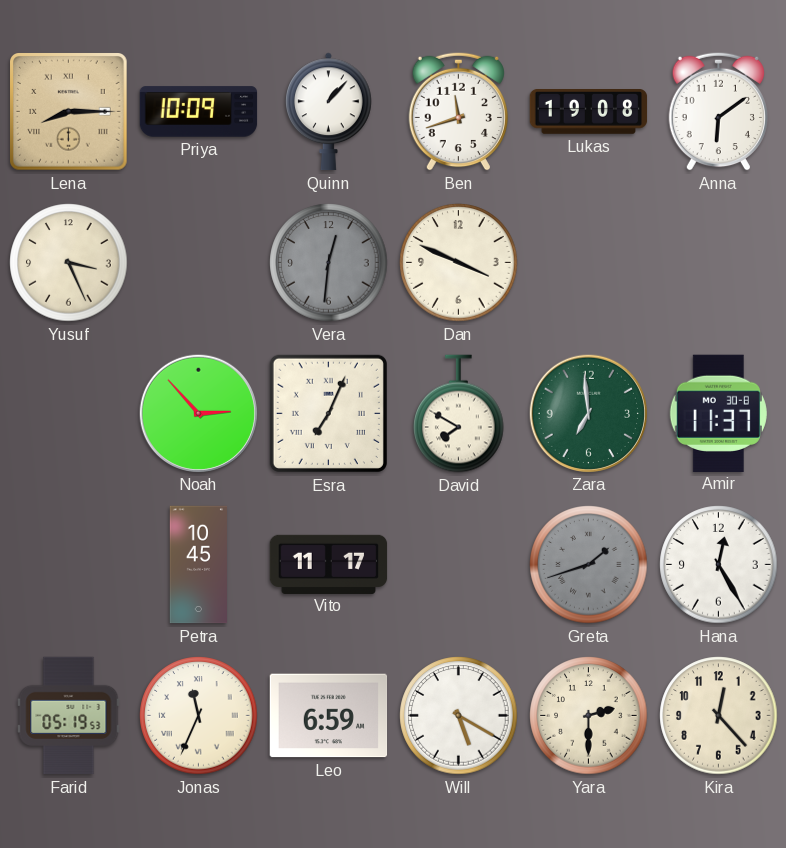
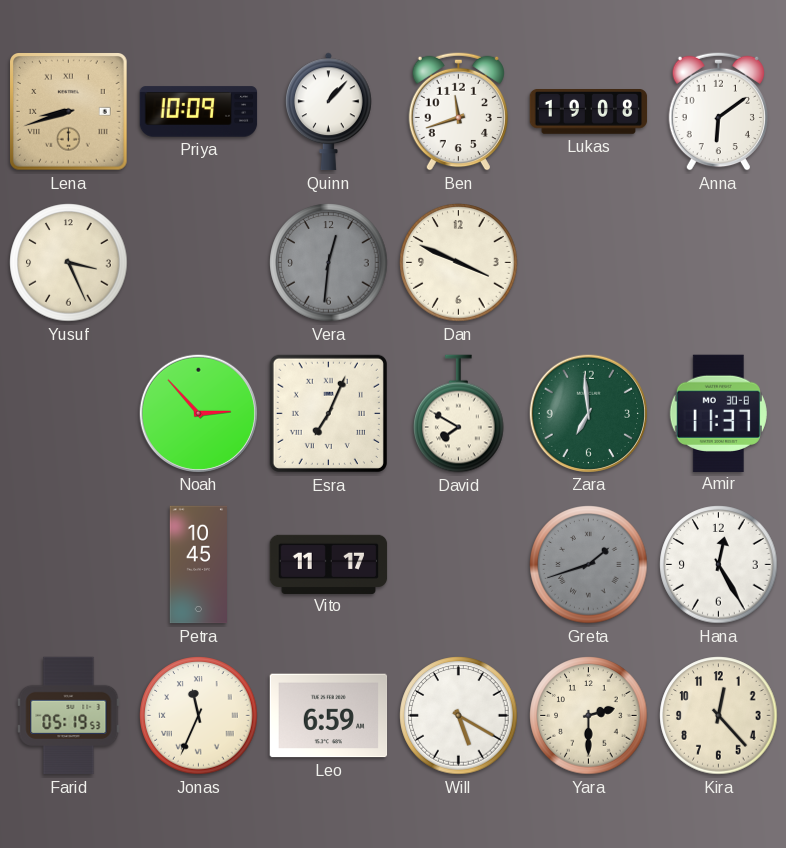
Lena: 8:15 -> 8:42 (69, 112)
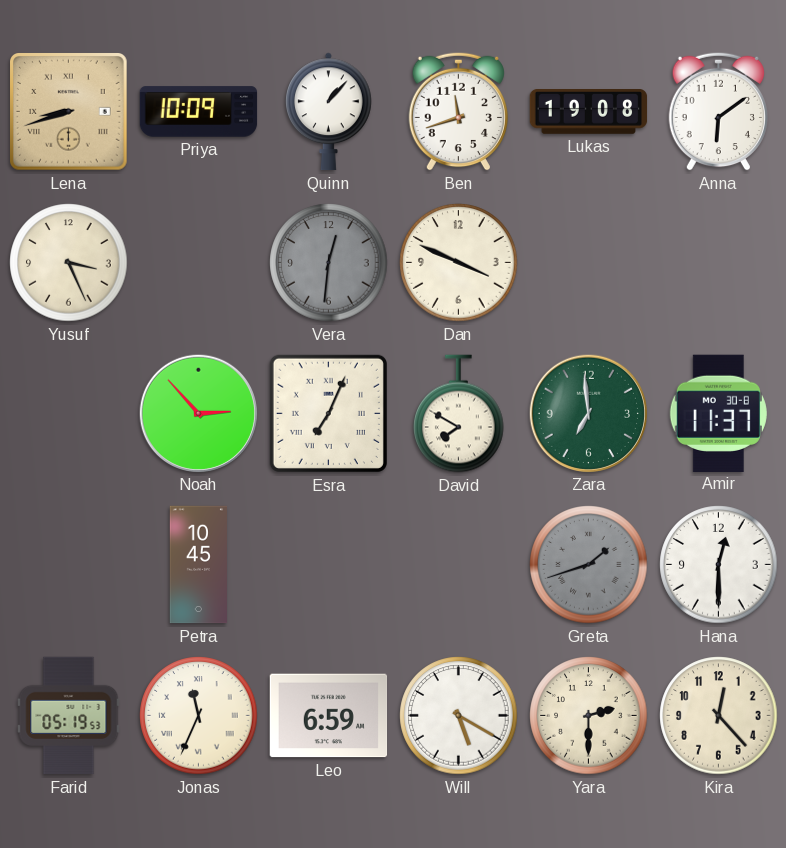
Vito: 11:17 -> none (329, 564)
Hana: 12:25 -> 12:30 (719, 565)
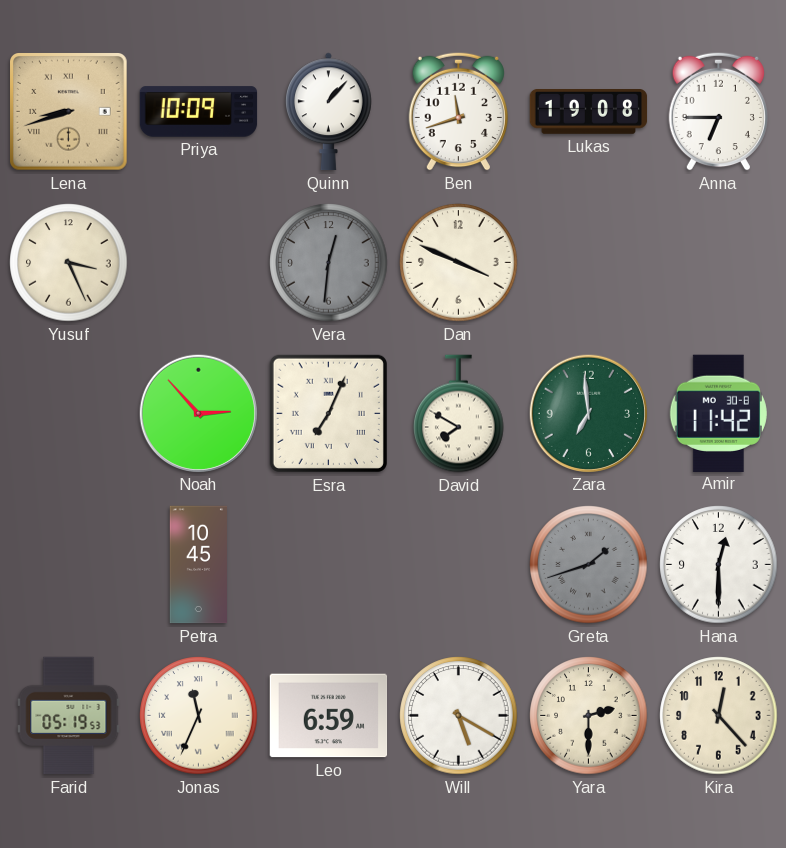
Anna: 6:09 -> 6:45 (718, 111)
Amir: 11:37 -> 11:42 (718, 413)
